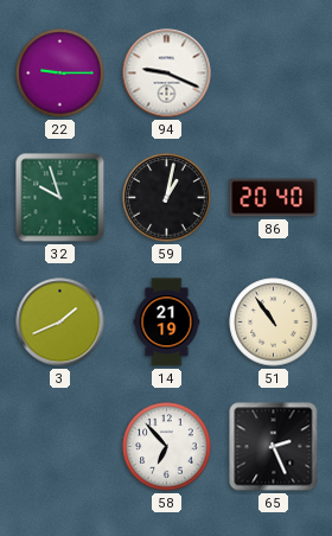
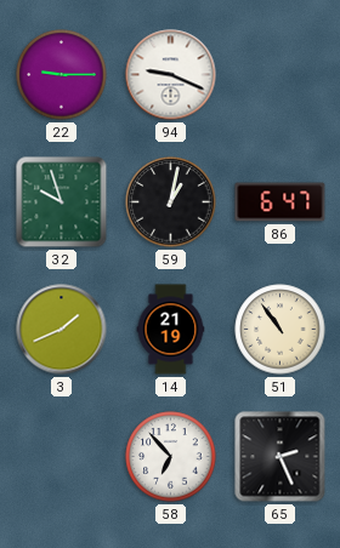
86: 20:40 -> 6:47 (280, 202)
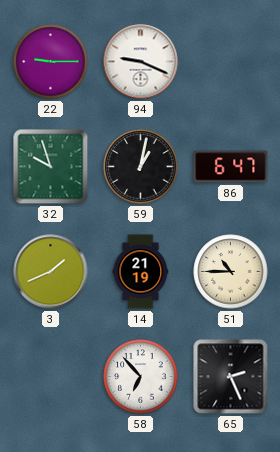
51: 10:54 -> 10:45 (231, 272)
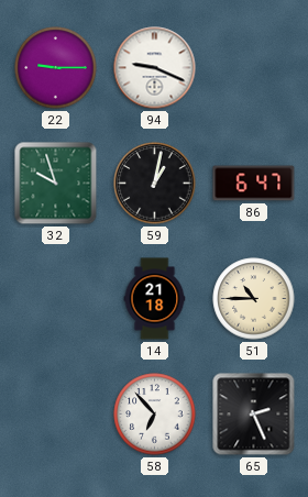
3: 1:41 -> none (51, 272)
14: 21:19 -> 21:18 (155, 299)
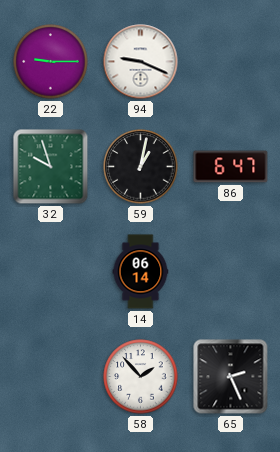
14: 21:18 -> 06:14 (141, 272)
51: 10:45 -> none (254, 299)
58: 6:53 -> 1:53 (141, 377)
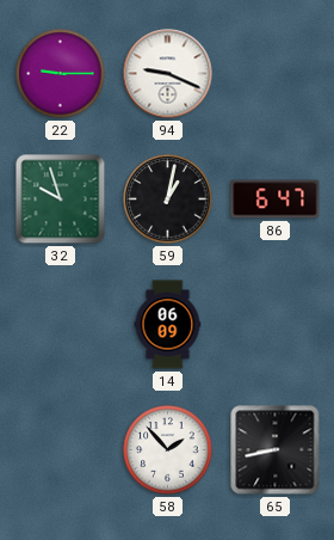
14: 06:14 -> 06:09 (168, 325)
65: 2:26 -> 8:43 (276, 450)
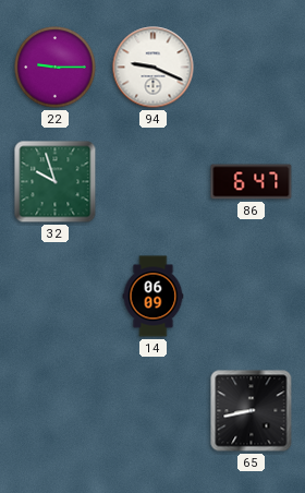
59: 1:02 -> none (168, 200)
58: 1:53 -> none (168, 450)
